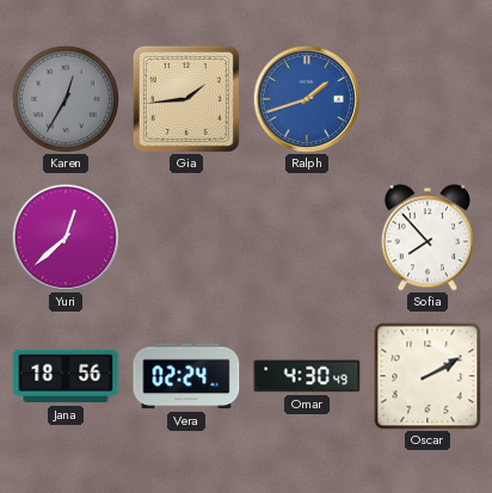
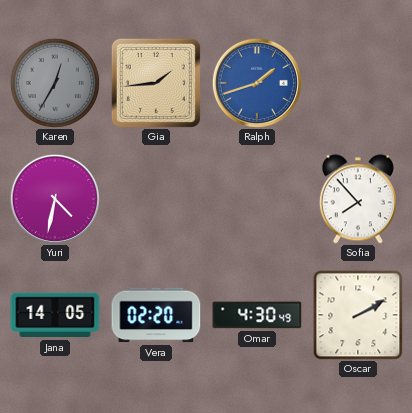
Yuri: 12:38 -> 4:32 (55, 199)
Jana: 18:56 -> 14:05 (55, 315)
Vera: 02:24 -> 02:20 (156, 315)
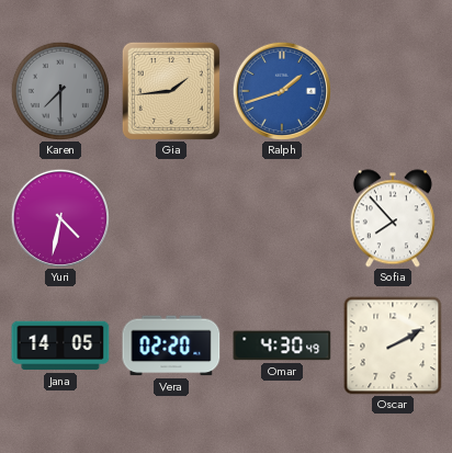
Karen: 12:35 -> 7:30 (60, 91)
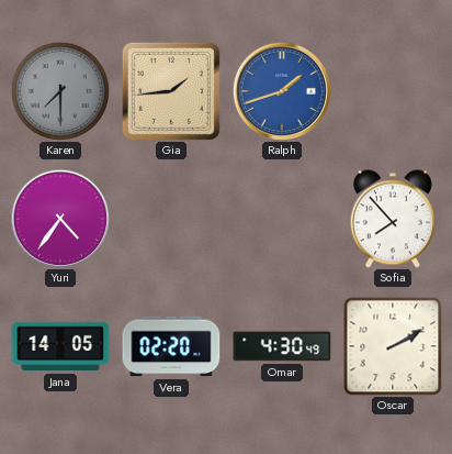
Yuri: 4:32 -> 4:36 (60, 219)
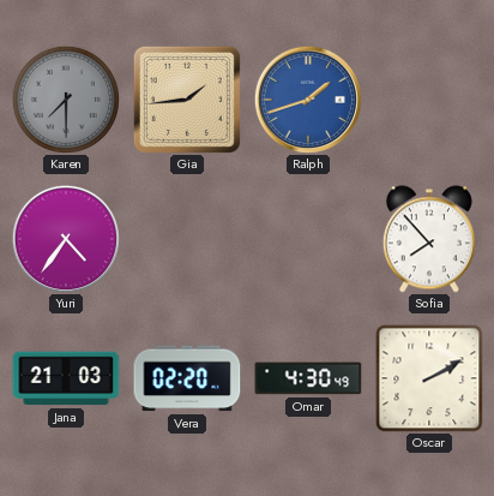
Jana: 14:05 -> 21:03 (66, 378)
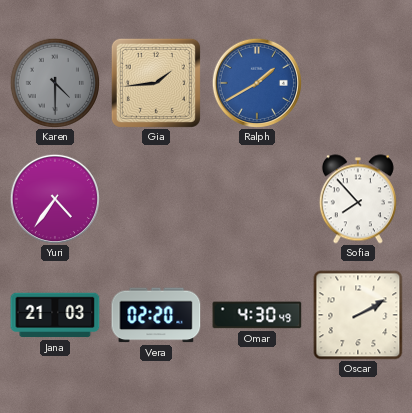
Karen: 7:30 -> 4:30 (55, 83)
Ralph: 1:42 -> 1:40 (257, 83)
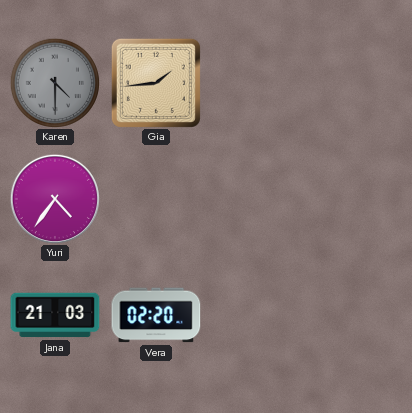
Ralph: 1:40 -> none (257, 83)
Sofia: 7:53 -> none (358, 199)
Omar: 4:30 -> none (257, 315)
Oscar: 2:10 -> none (358, 315)
